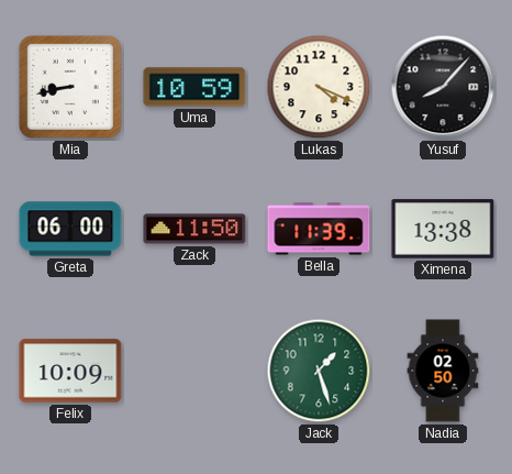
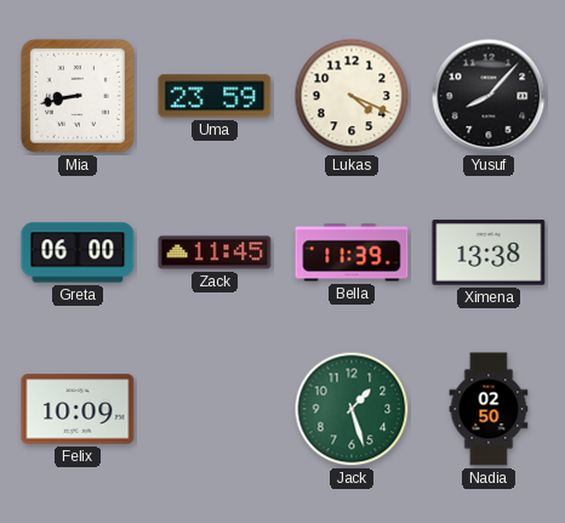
Uma: 10:59 -> 23:59 (215, 96)
Zack: 11:50 -> 11:45 (215, 252)
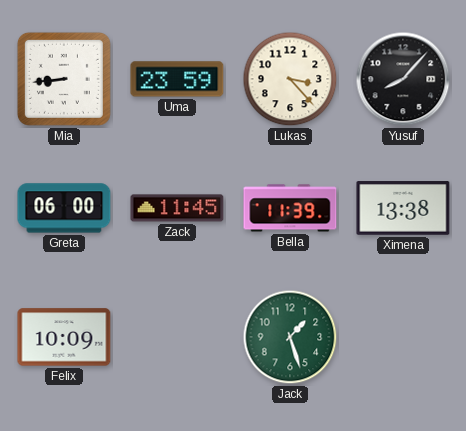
Mia: 8:43 -> 8:44 (64, 79)
Lukas: 4:19 -> 3:23 (290, 79)
Nadia: 02:50 -> none (489, 409)
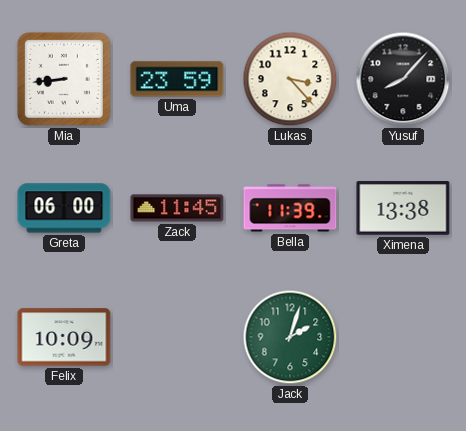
Jack: 1:27 -> 2:03 (290, 337)
